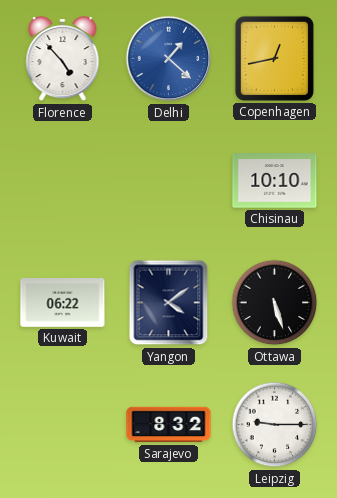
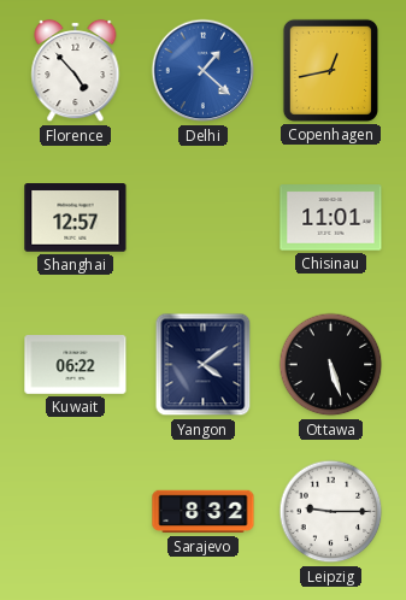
Shanghai: none -> 12:57 (76, 218)
Chisinau: 10:10 -> 11:01 (331, 218)
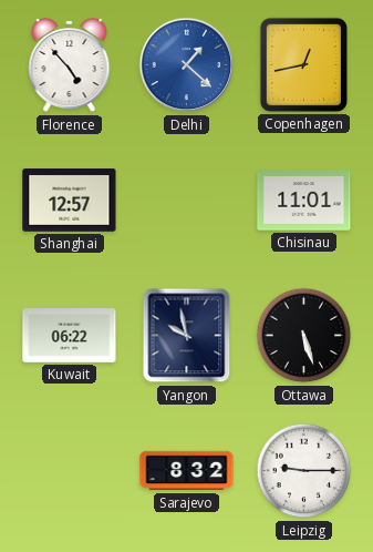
Yangon: 4:09 -> 9:58 (187, 336)
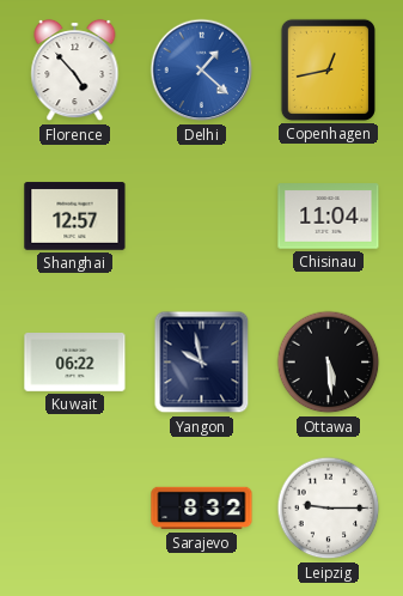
Chisinau: 11:01 -> 11:04 (329, 217)
Ottawa: 5:27 -> 5:29 (329, 363)
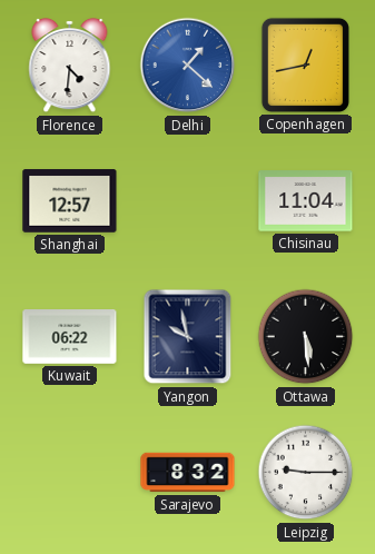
Florence: 4:53 -> 4:31 (70, 66)
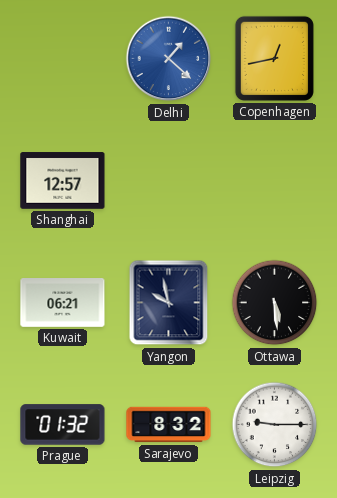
Florence: 4:31 -> none (70, 66)
Chisinau: 11:04 -> none (306, 201)
Kuwait: 06:22 -> 06:21 (63, 303)
Prague: none -> 01:32 (63, 425)
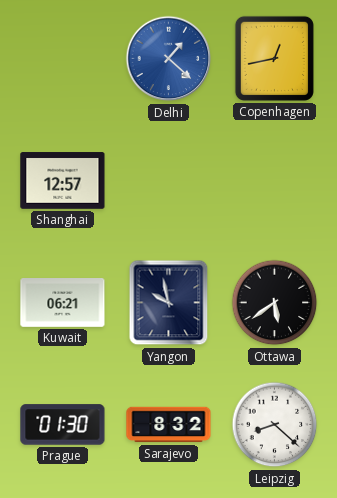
Ottawa: 5:29 -> 5:39 (275, 303)
Prague: 01:32 -> 01:30 (63, 425)
Leipzig: 9:15 -> 8:22 (275, 425)
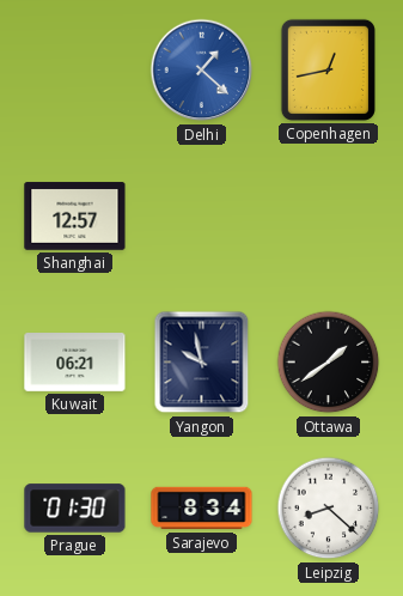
Ottawa: 5:39 -> 1:39 (329, 363)
Sarajevo: 8:32 -> 8:34 (202, 509)
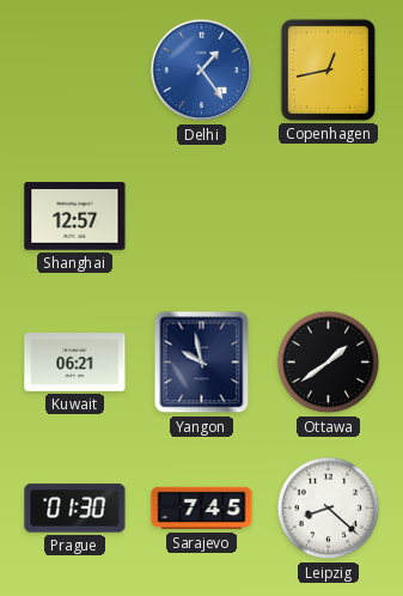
Delhi: 1:22 -> 1:24 (202, 71)
Sarajevo: 8:34 -> 7:45 (202, 509)
